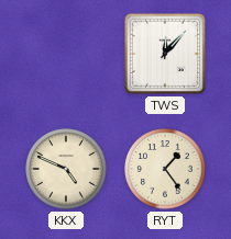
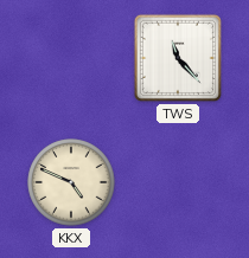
TWS: 12:07 -> 11:23 (178, 58)
RYT: 1:24 -> none (165, 169)
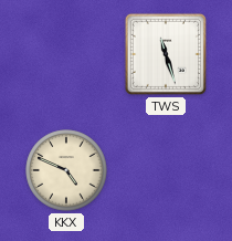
TWS: 11:23 -> 11:27 (166, 54)
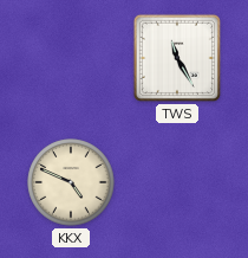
TWS: 11:27 -> 11:25 (177, 58)
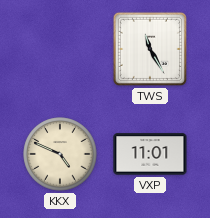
VXP: none -> 11:01 (150, 154)
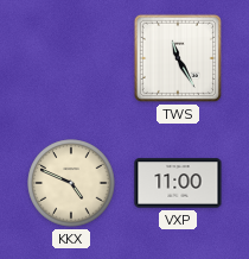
VXP: 11:01 -> 11:00 (178, 183)
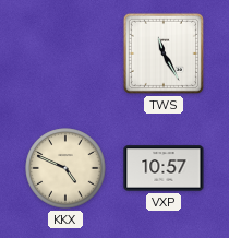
VXP: 11:00 -> 10:57 (164, 168)
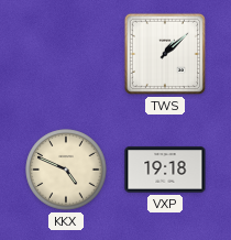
TWS: 11:25 -> 1:08 (165, 54)
VXP: 10:57 -> 19:18 (165, 170)
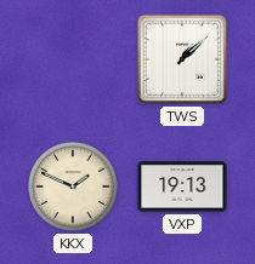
KKX: 4:49 -> 1:49 (73, 186)
VXP: 19:18 -> 19:13 (182, 186)
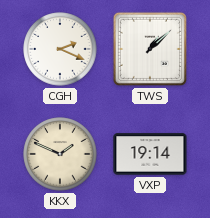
CGH: none -> 2:19 (60, 49)
VXP: 19:13 -> 19:14 (150, 154)
